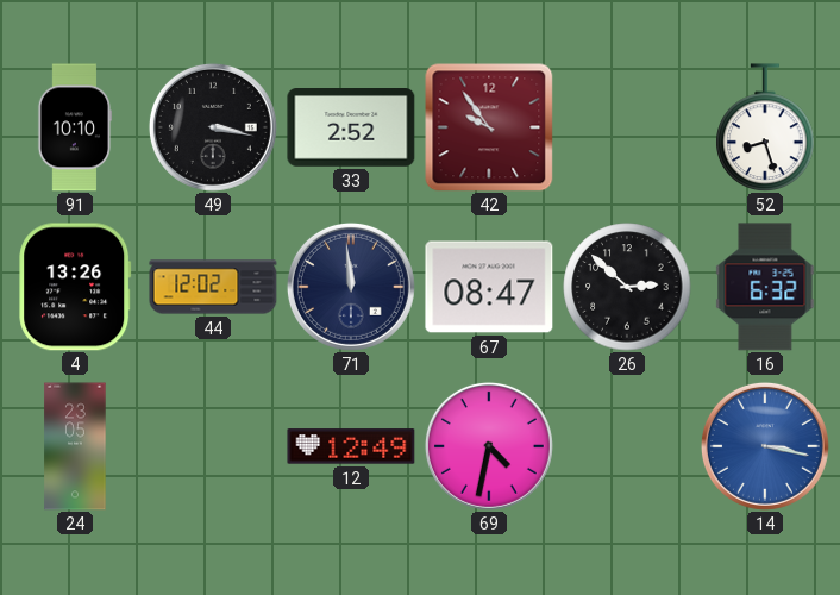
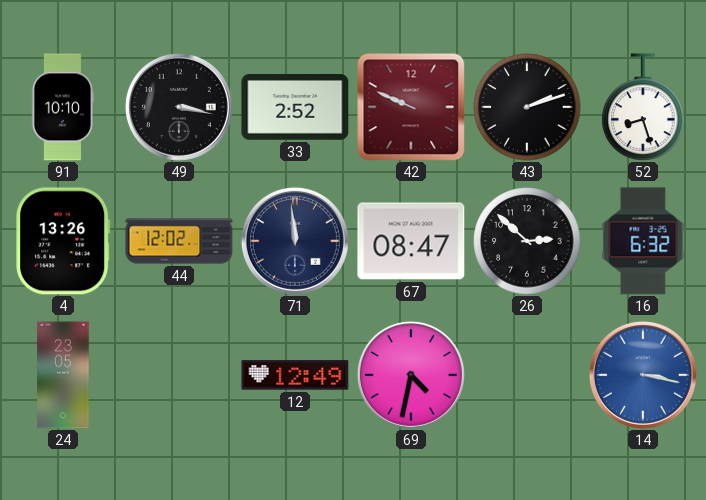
42: 9:54 -> 9:49 (411, 107)
43: none -> 2:12 (527, 107)
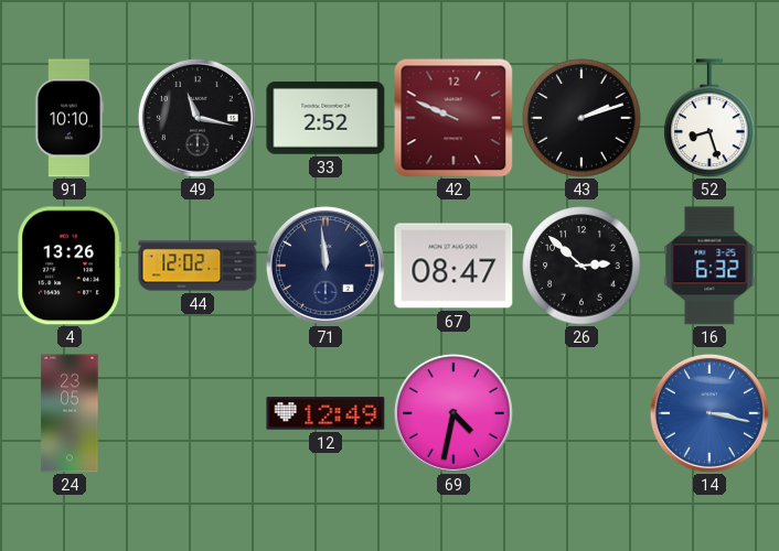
49: 3:17 -> 11:17 (198, 118)
